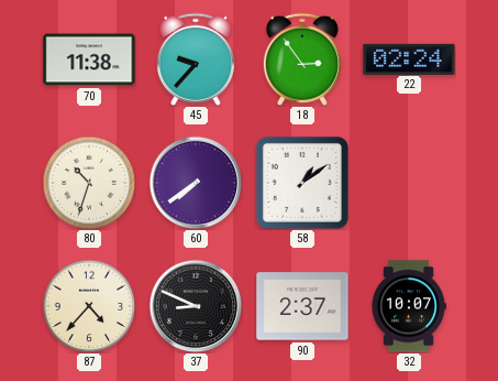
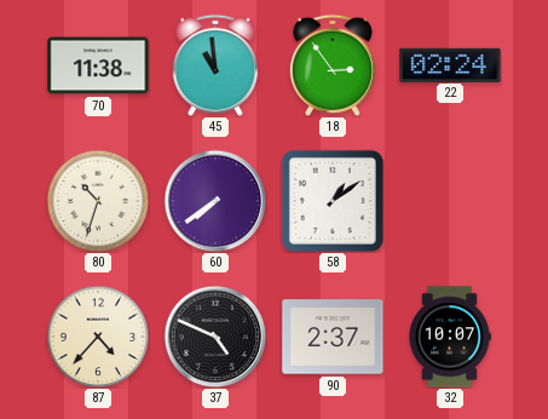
45: 9:37 -> 10:59 (215, 65)
37: 8:49 -> 4:49 (215, 337)
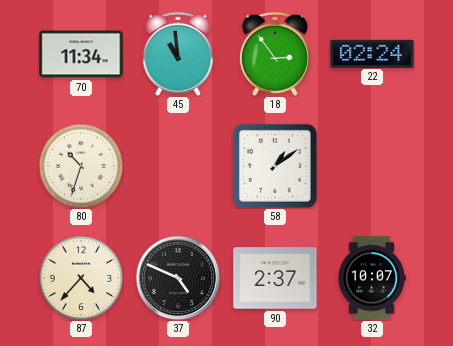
70: 11:38 -> 11:34 (81, 54)
60: 7:39 -> none (215, 201)
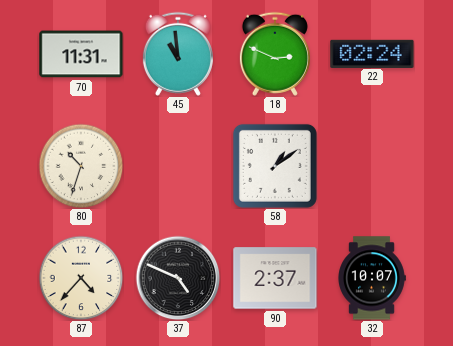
70: 11:34 -> 11:31 (81, 54)
18: 2:54 -> 2:49 (275, 54)
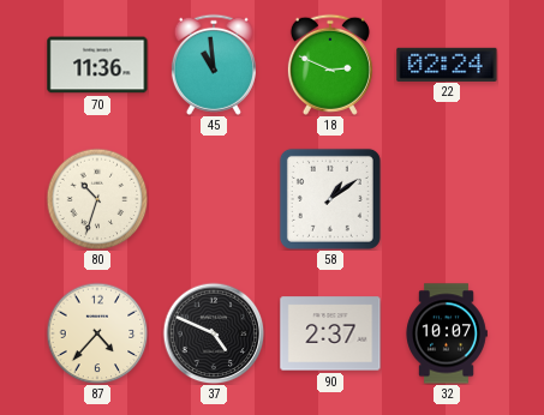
70: 11:31 -> 11:36 (97, 65)
